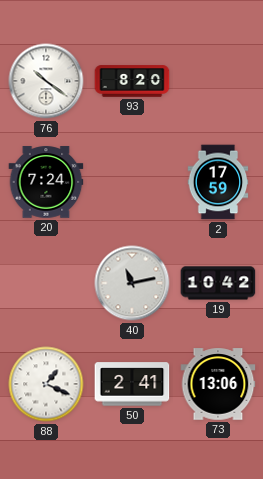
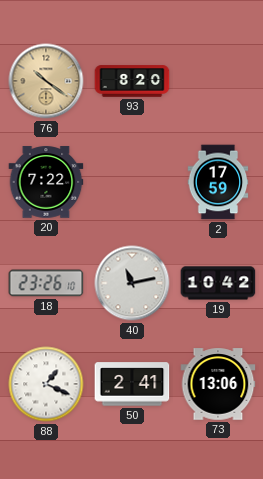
76 dial: white -> champagne (46, 81)
20: 7:24 -> 7:22 (46, 182)
18: none -> 23:26 (46, 283)
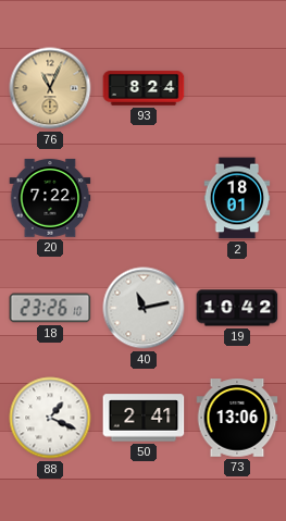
76: 10:21 -> 11:04 (50, 88)
93: 8:20 -> 8:24 (144, 88)
2: 17:59 -> 18:01 (237, 198)
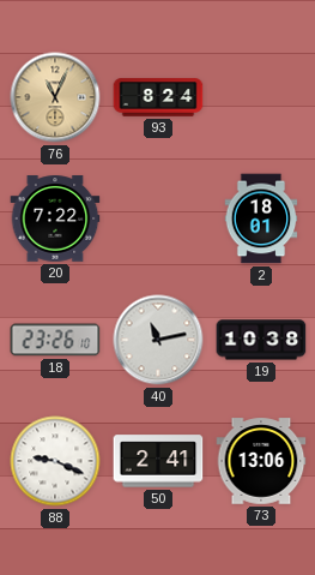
19: 10:42 -> 10:38 (261, 340)
88: 1:19 -> 9:19 (55, 461)
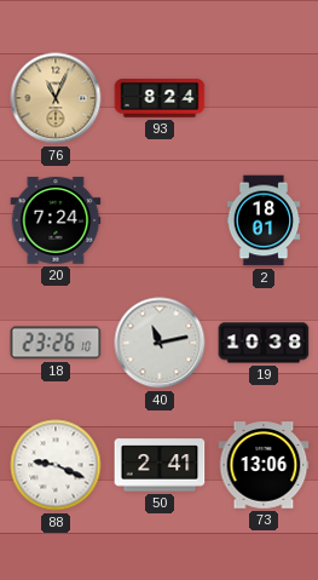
20: 7:22 -> 7:24 (56, 220)
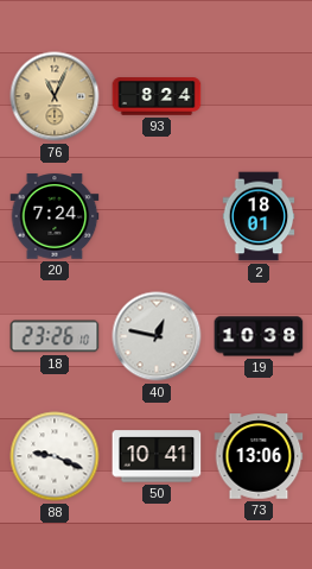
40: 11:13 -> 12:47 (157, 336)
50: 2:41 -> 10:41 (157, 456)
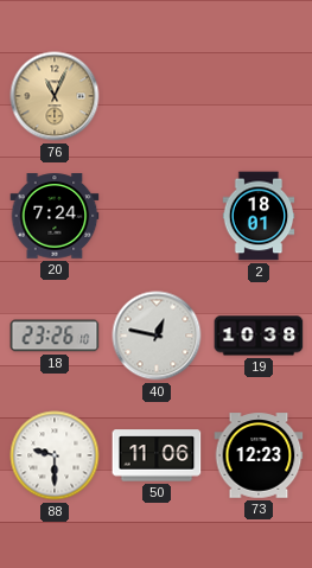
93: 8:24 -> none (157, 96)
88: 9:19 -> 9:30 (55, 455)
50: 10:41 -> 11:06 (157, 455)
73: 13:06 -> 12:23 (259, 455)
